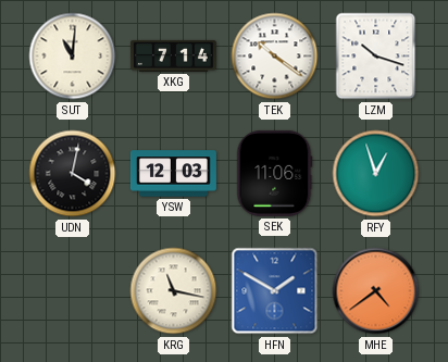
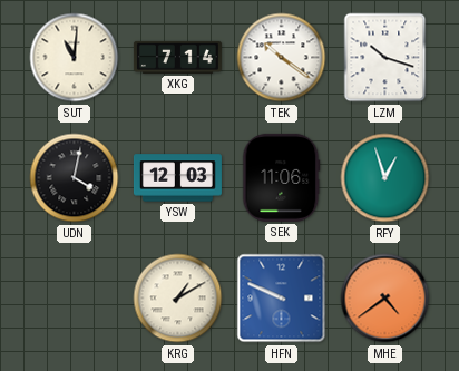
KRG: 11:17 -> 1:10 (178, 299)
HFN: 1:50 -> 9:49 (282, 299)
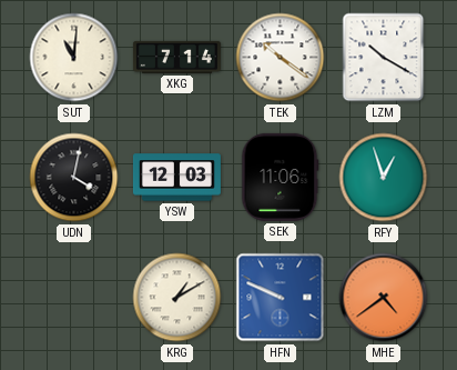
LZM: 10:18 -> 10:20 (384, 58)
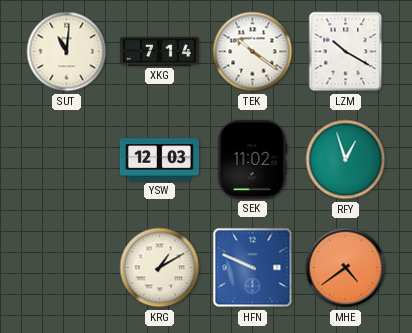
UDN: 4:02 -> none (74, 178)
SEK: 11:06 -> 11:02 (253, 159)
